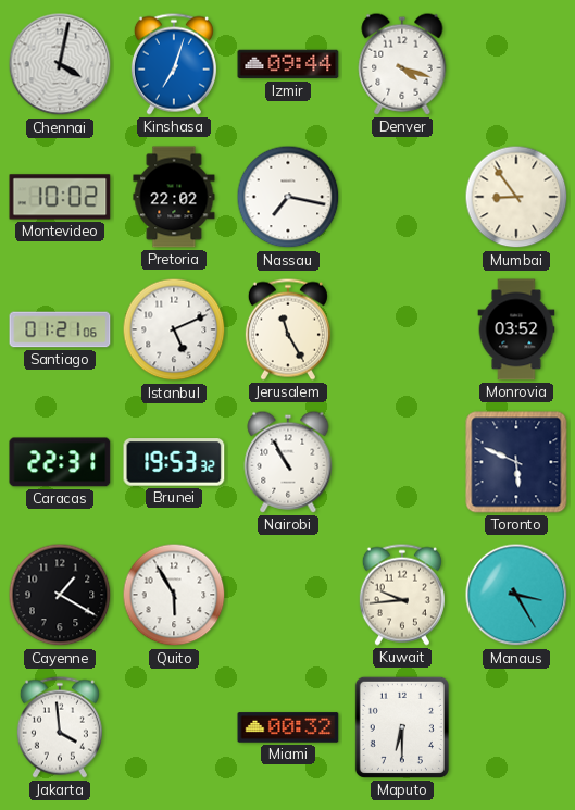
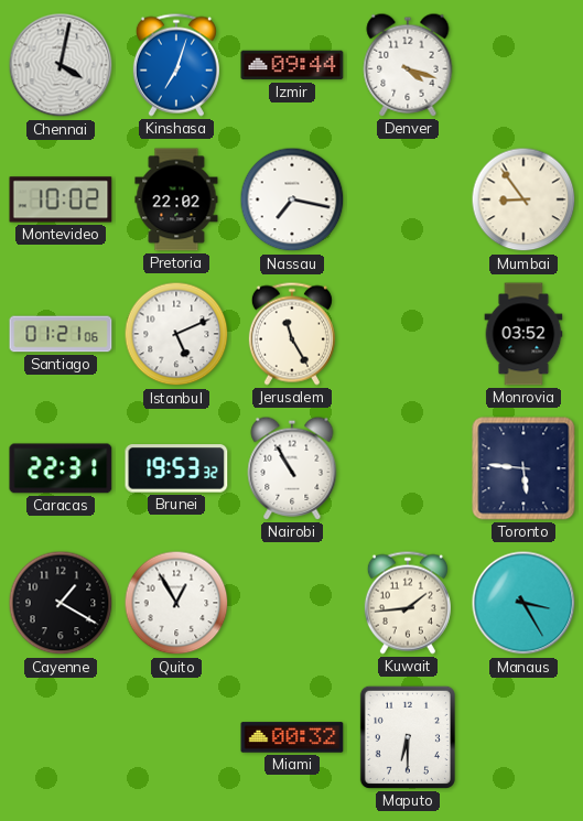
Toronto: 5:49 -> 5:46 (523, 468)
Quito: 5:55 -> 12:55 (176, 603)
Kuwait: 9:44 -> 1:44 (408, 603)
Jakarta: 3:59 -> none (60, 727)
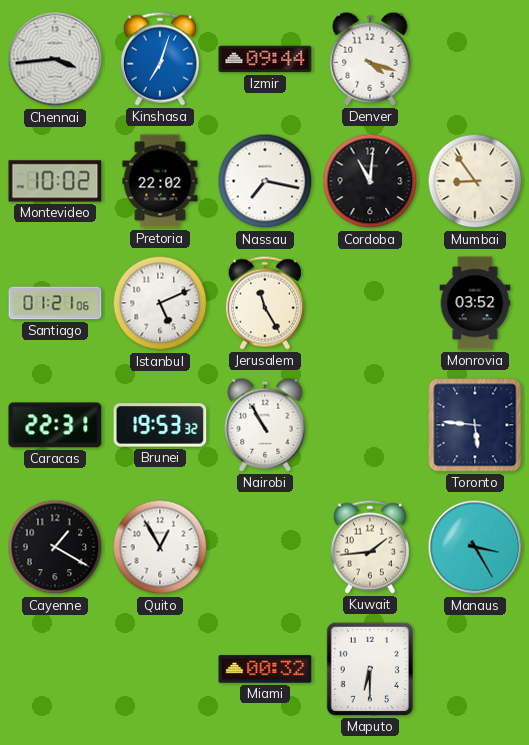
Chennai: 4:02 -> 3:44 (55, 59)
Cordoba: none -> 11:01 (370, 181)
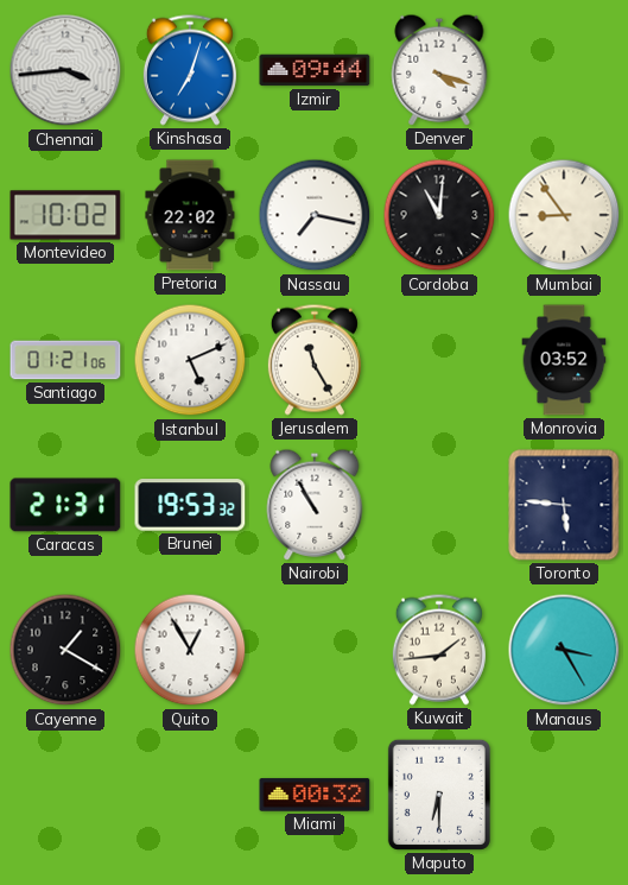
Caracas: 22:31 -> 21:31 (65, 505)
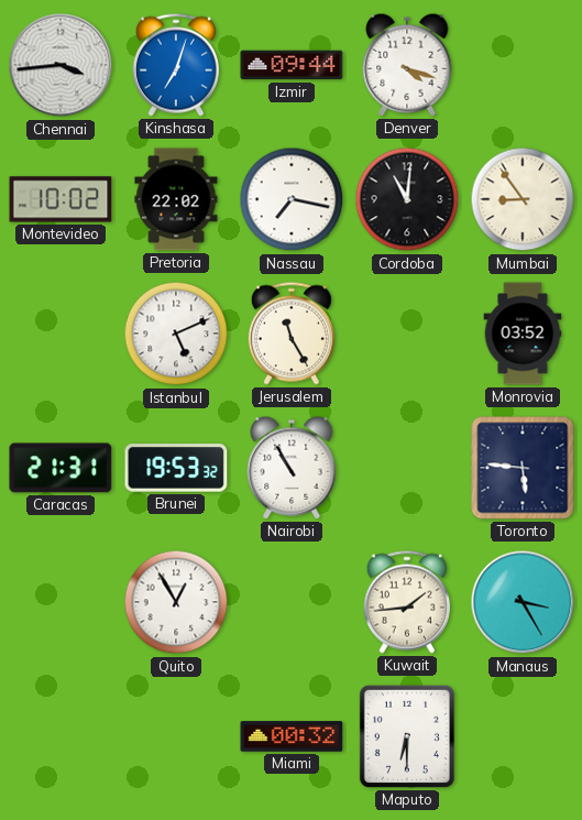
Santiago: 01:21 -> none (65, 360)
Cayenne: 1:20 -> none (65, 650)
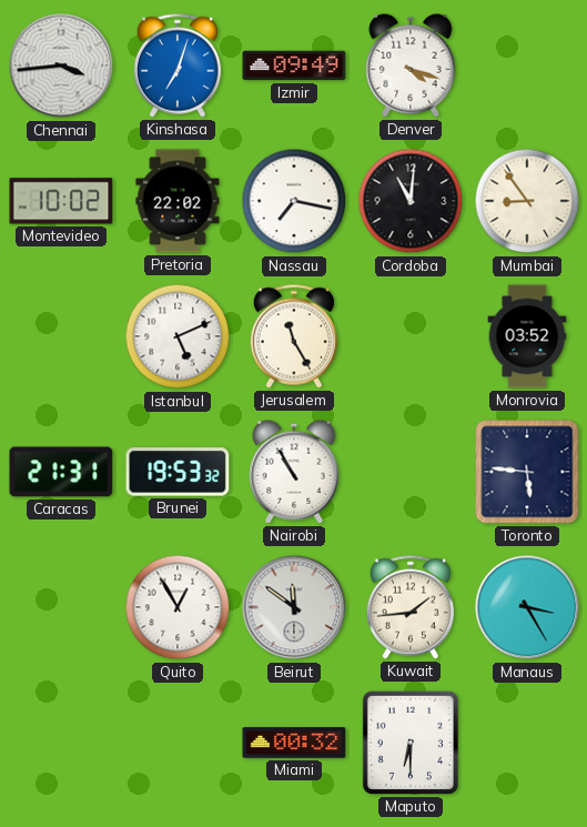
Izmir: 09:44 -> 09:49 (294, 65)
Beirut: none -> 11:51 (294, 607)
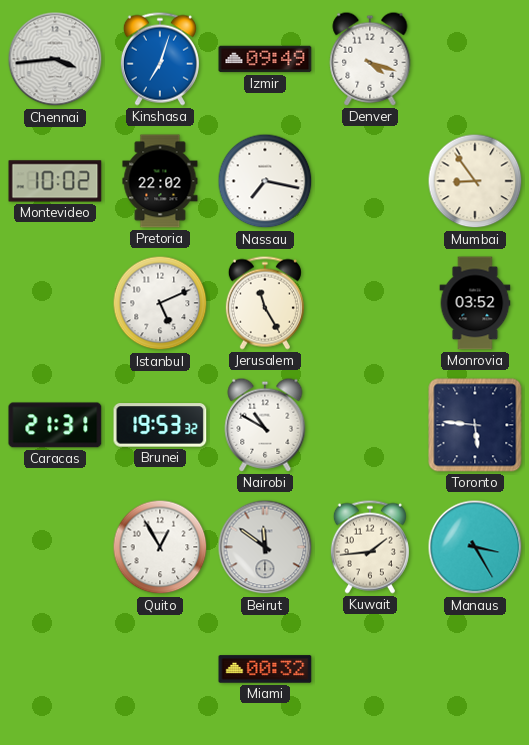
Cordoba: 11:01 -> none (411, 201)
Nairobi: 10:55 -> 10:50 (265, 425)
Maputo: 6:30 -> none (411, 743)
